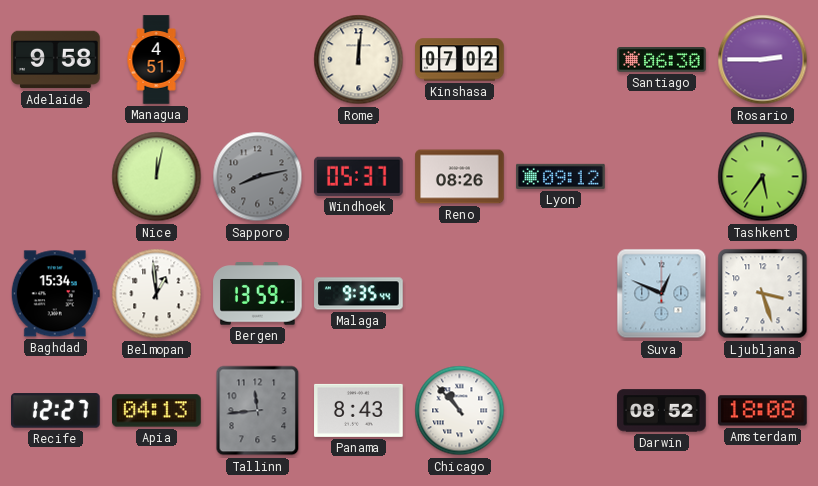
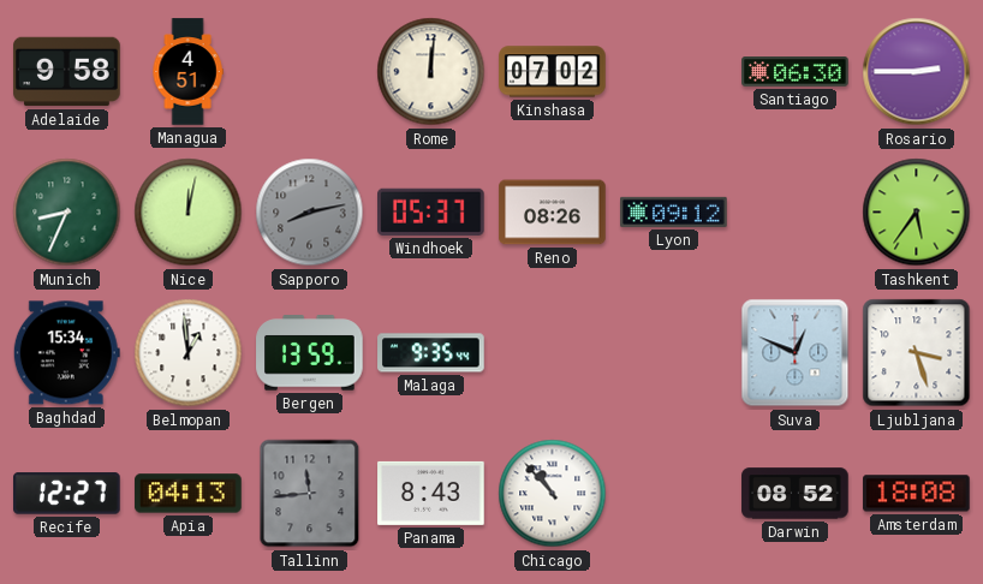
Munich: none -> 8:34 (67, 213)
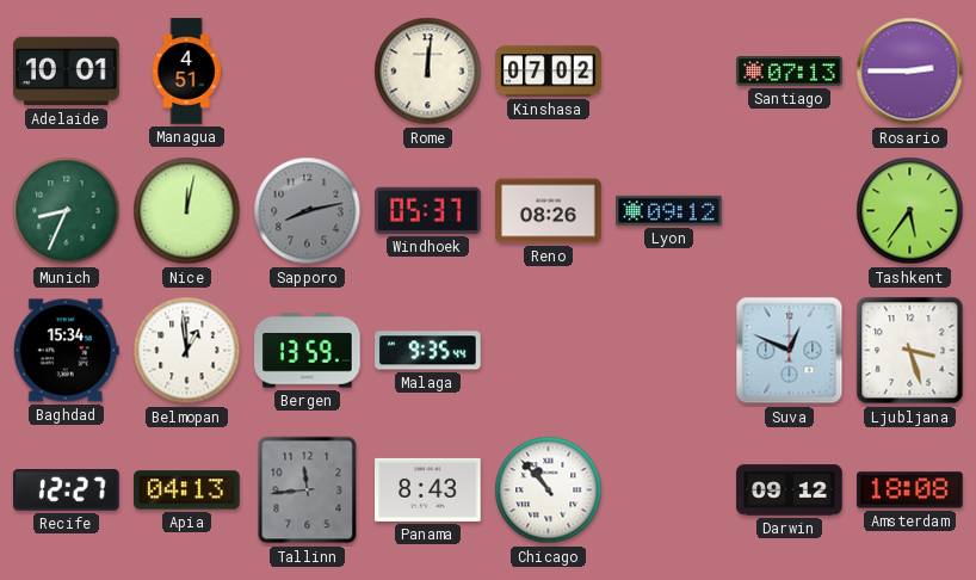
Adelaide: 9:58 -> 10:01 (67, 72)
Santiago: 06:30 -> 07:13 (790, 72)
Darwin: 08:52 -> 09:12 (790, 490)
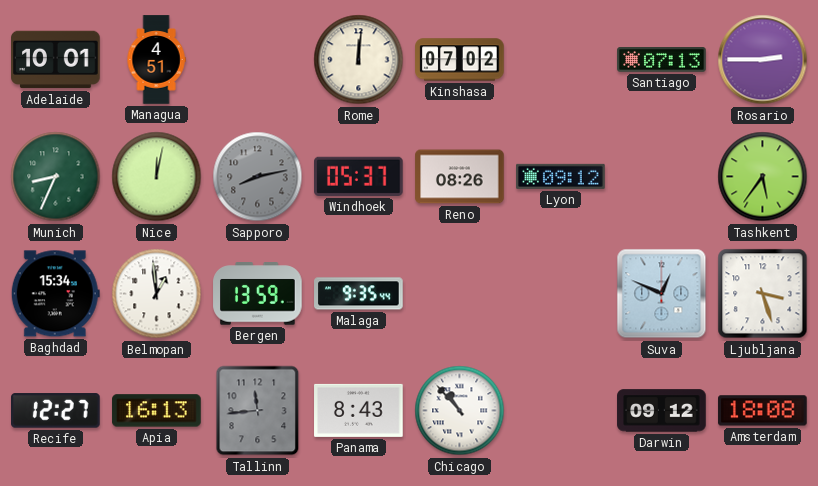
Apia: 04:13 -> 16:13 (157, 411)
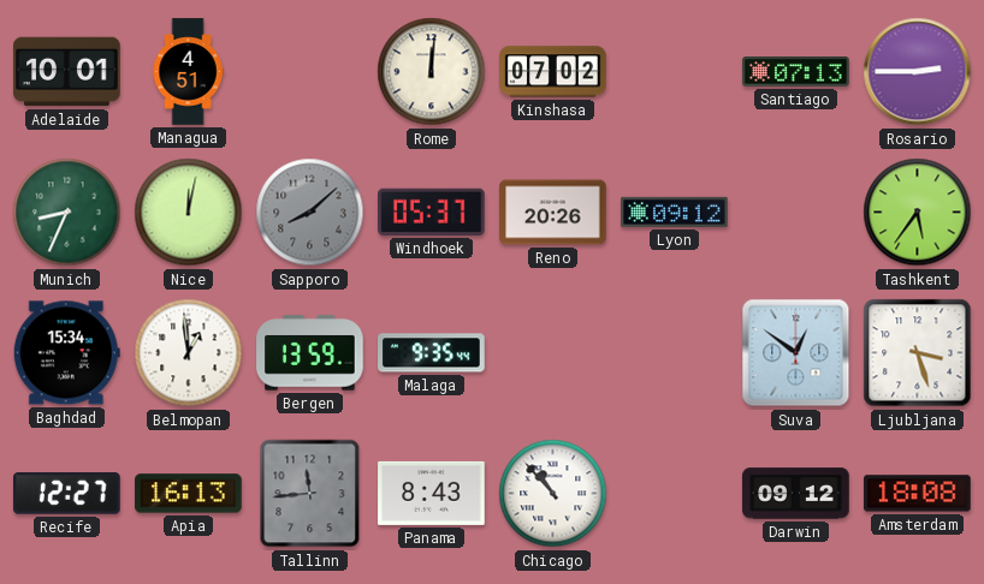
Sapporo: 8:13 -> 8:08 (310, 213)
Reno: 08:26 -> 20:26 (553, 213)
Suva: 12:49 -> 12:51 (796, 353)
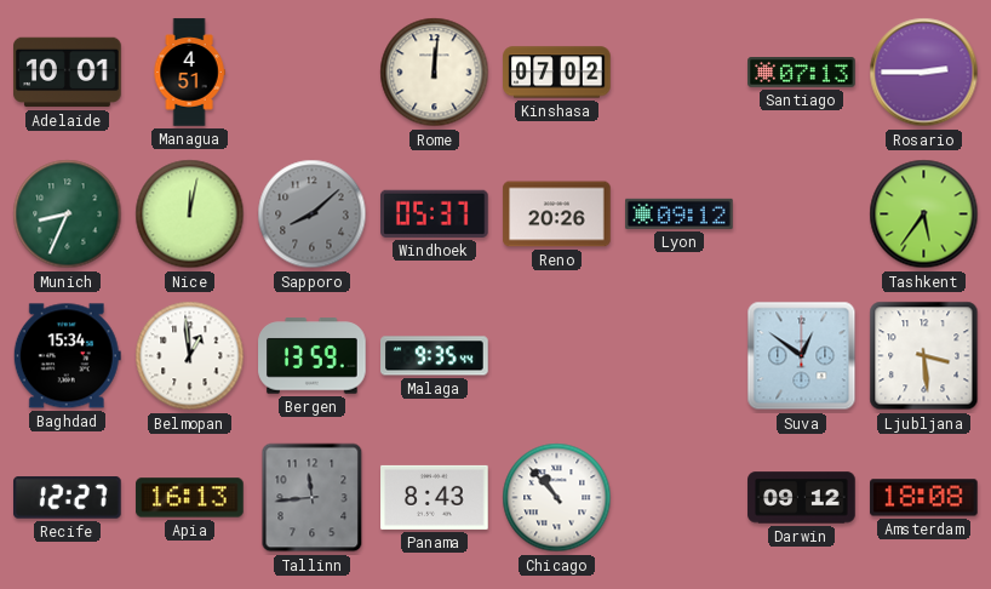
Ljubljana: 3:27 -> 3:29 (924, 356)
